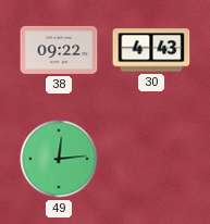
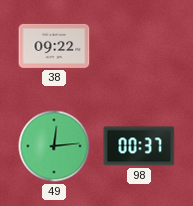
30: 4:43 -> none (151, 50)
98: none -> 00:37 (139, 146)
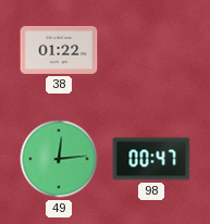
38: 09:22 -> 01:22 (59, 50)
98: 00:37 -> 00:47 (151, 159)
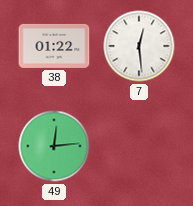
7: none -> 12:29 (139, 46)
98: 00:47 -> none (151, 159)
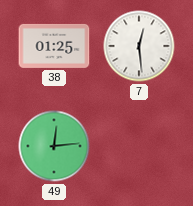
38: 01:22 -> 01:25 (54, 46)
